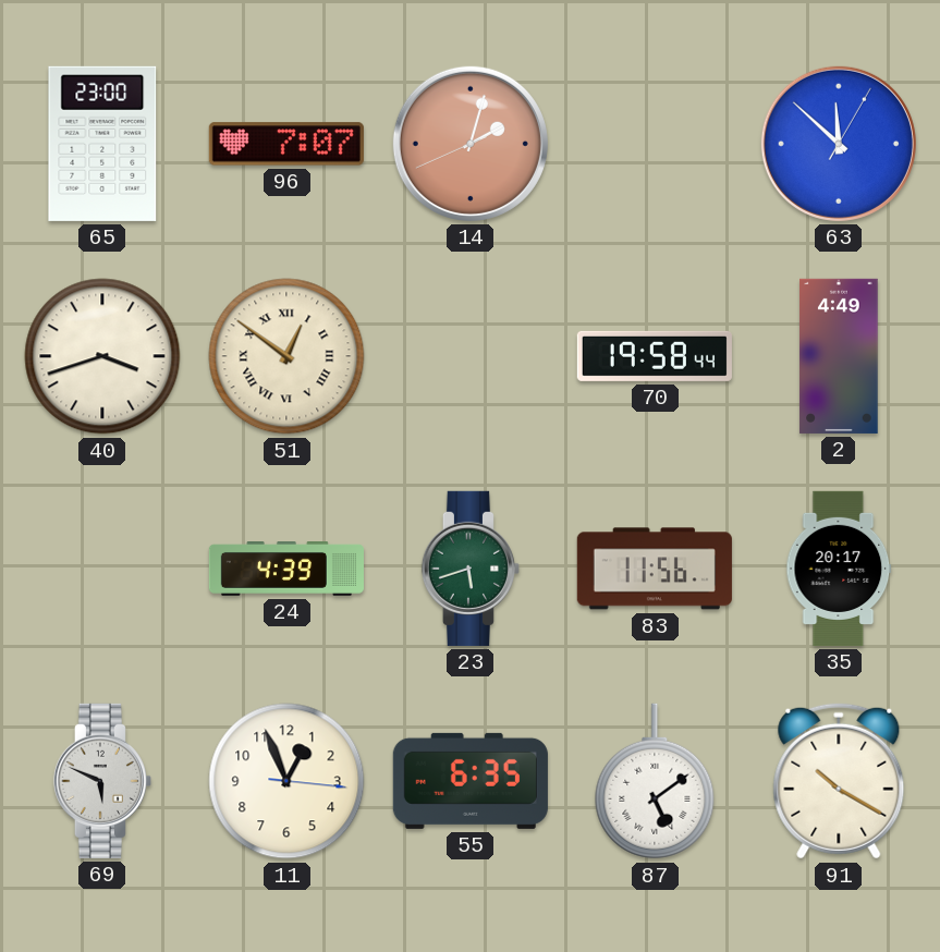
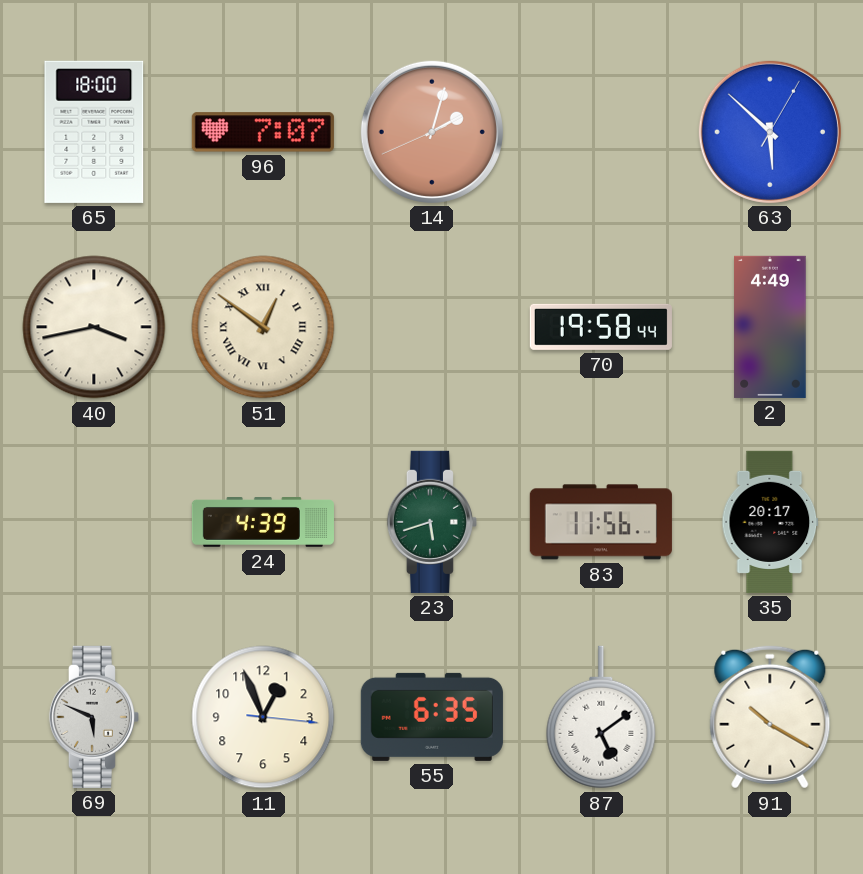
65: 23:00 -> 18:00 (94, 132)
63: 11:52 -> 5:52 (770, 132)
40: 3:42 -> 3:43 (94, 327)
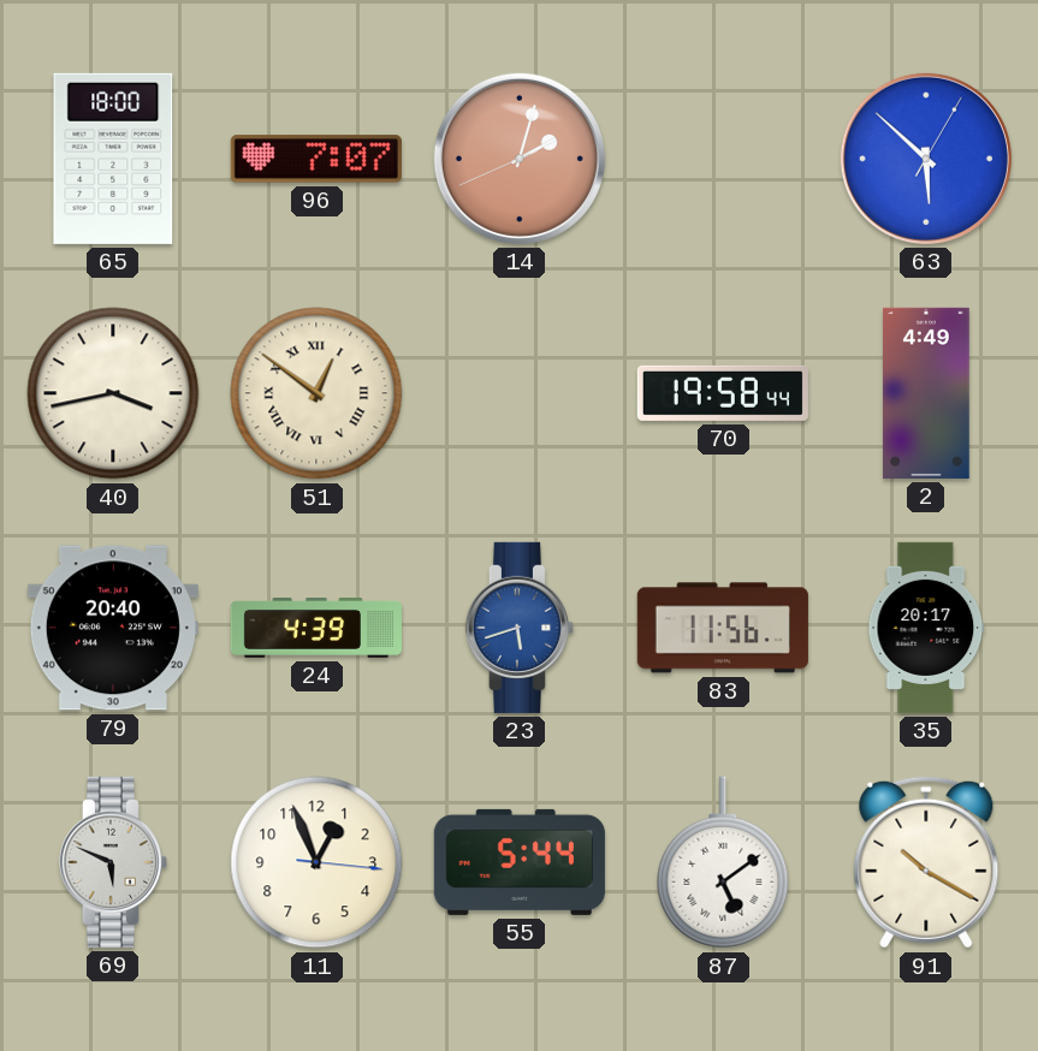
79: none -> 20:40 (113, 628)
23 dial: green -> blue (520, 628)
55: 6:35 -> 5:44 (520, 862)
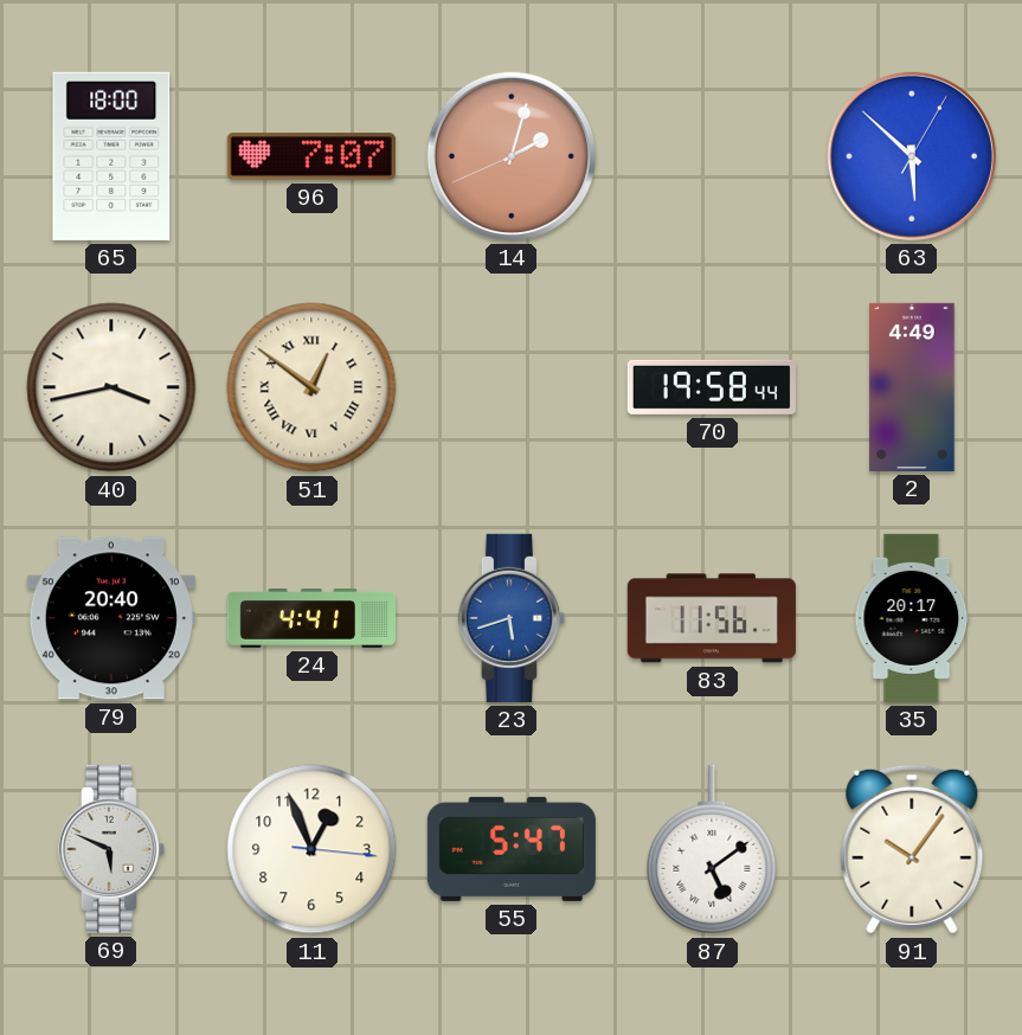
24: 4:39 -> 4:41 (311, 619)
55: 5:44 -> 5:47 (512, 849)
91: 10:20 -> 10:06 (912, 849)
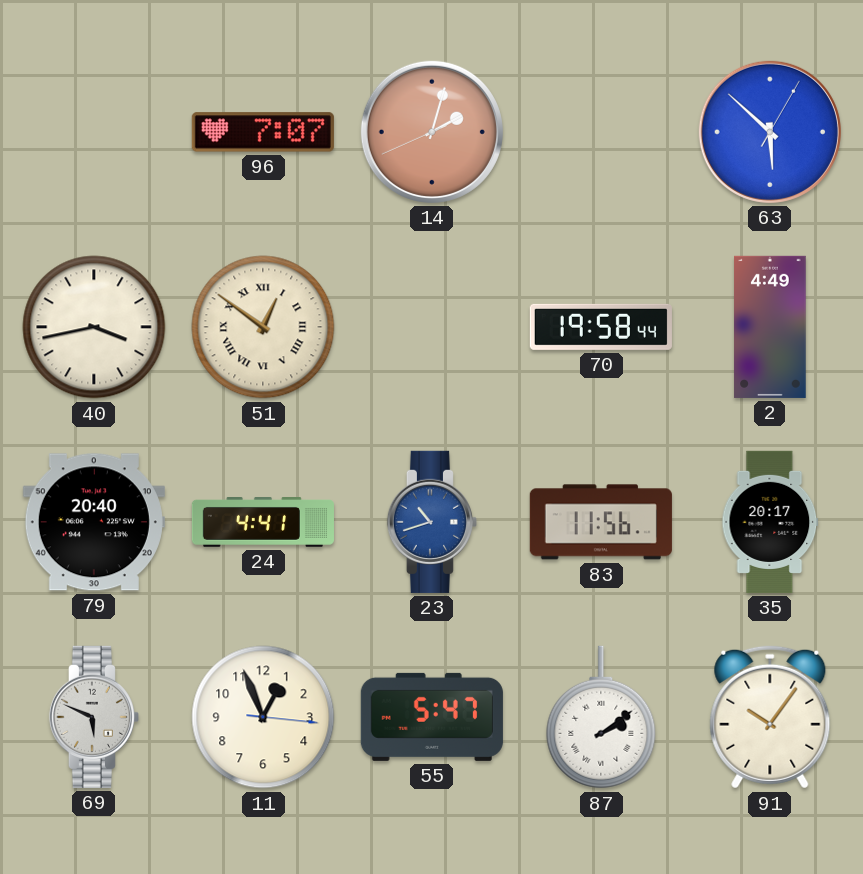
65: 18:00 -> none (111, 156)
23: 5:42 -> 10:42 (432, 522)
87: 5:09 -> 2:09 (601, 717)
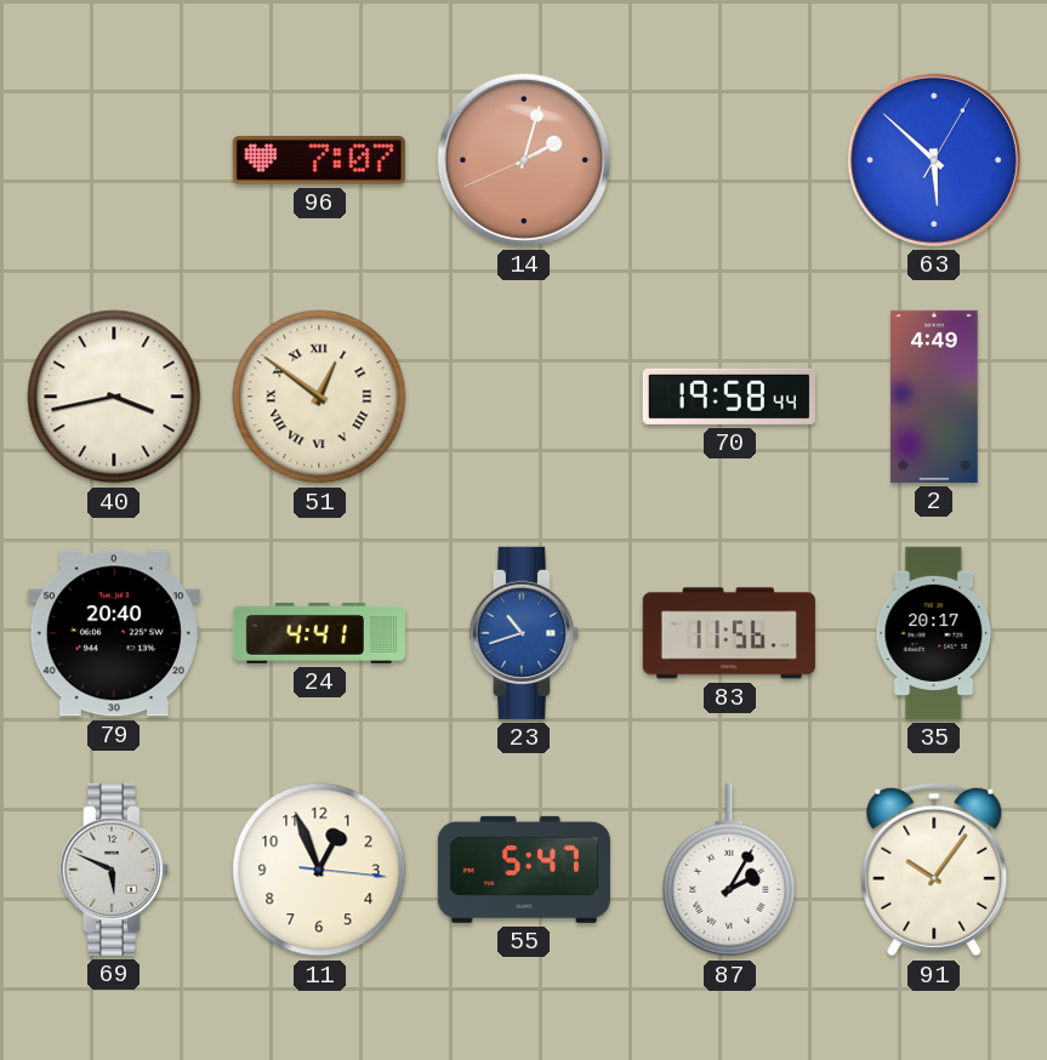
87: 2:09 -> 2:05 (729, 870)
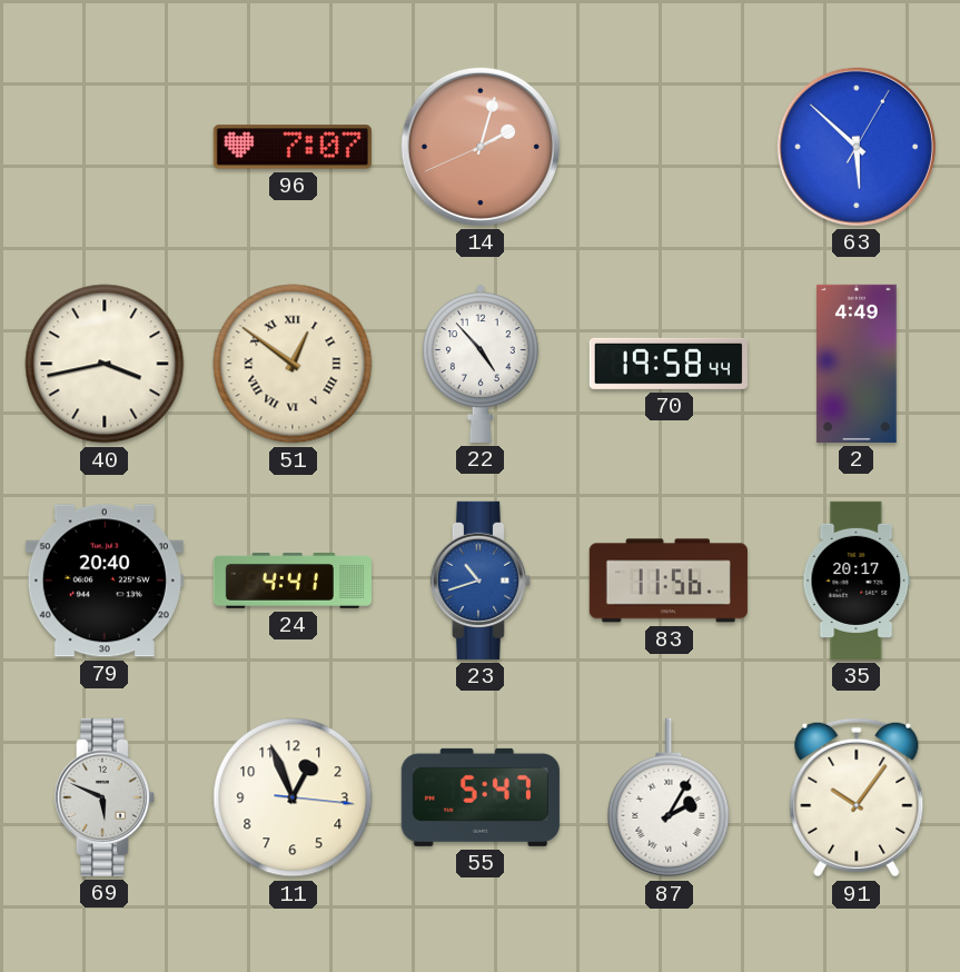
22: none -> 4:53 (481, 364)
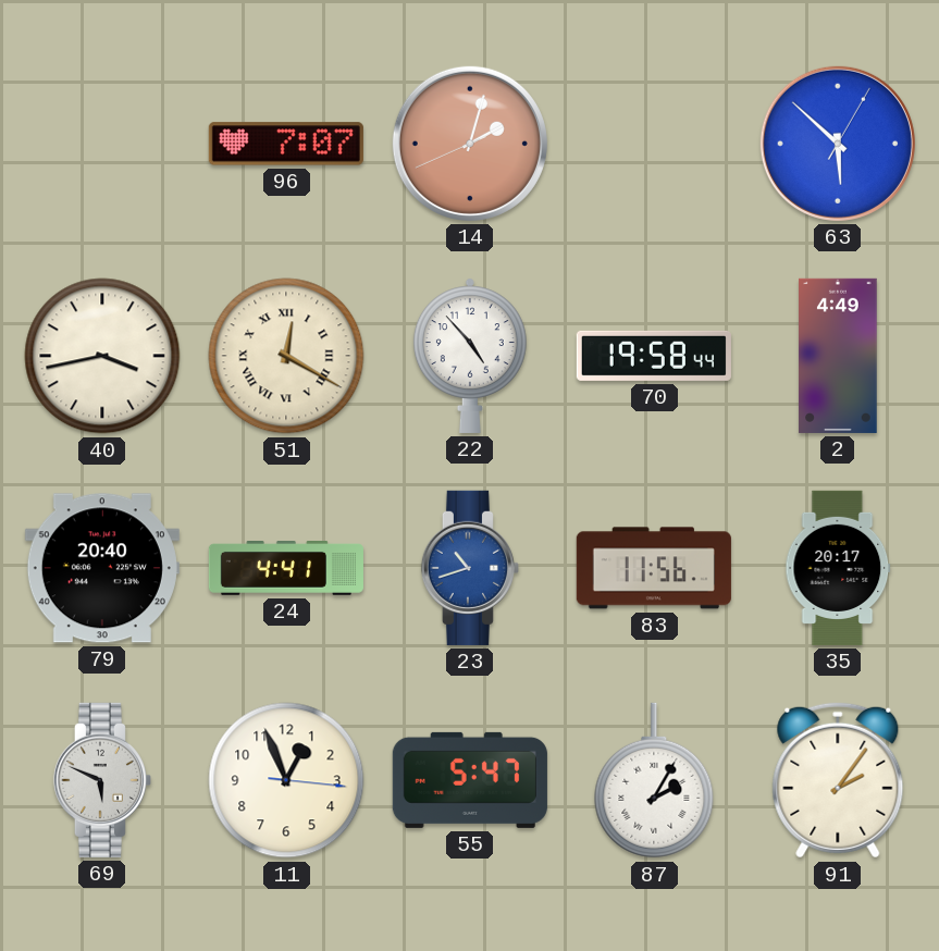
51: 12:51 -> 12:20 (286, 356)
91: 10:06 -> 2:06 (838, 780)
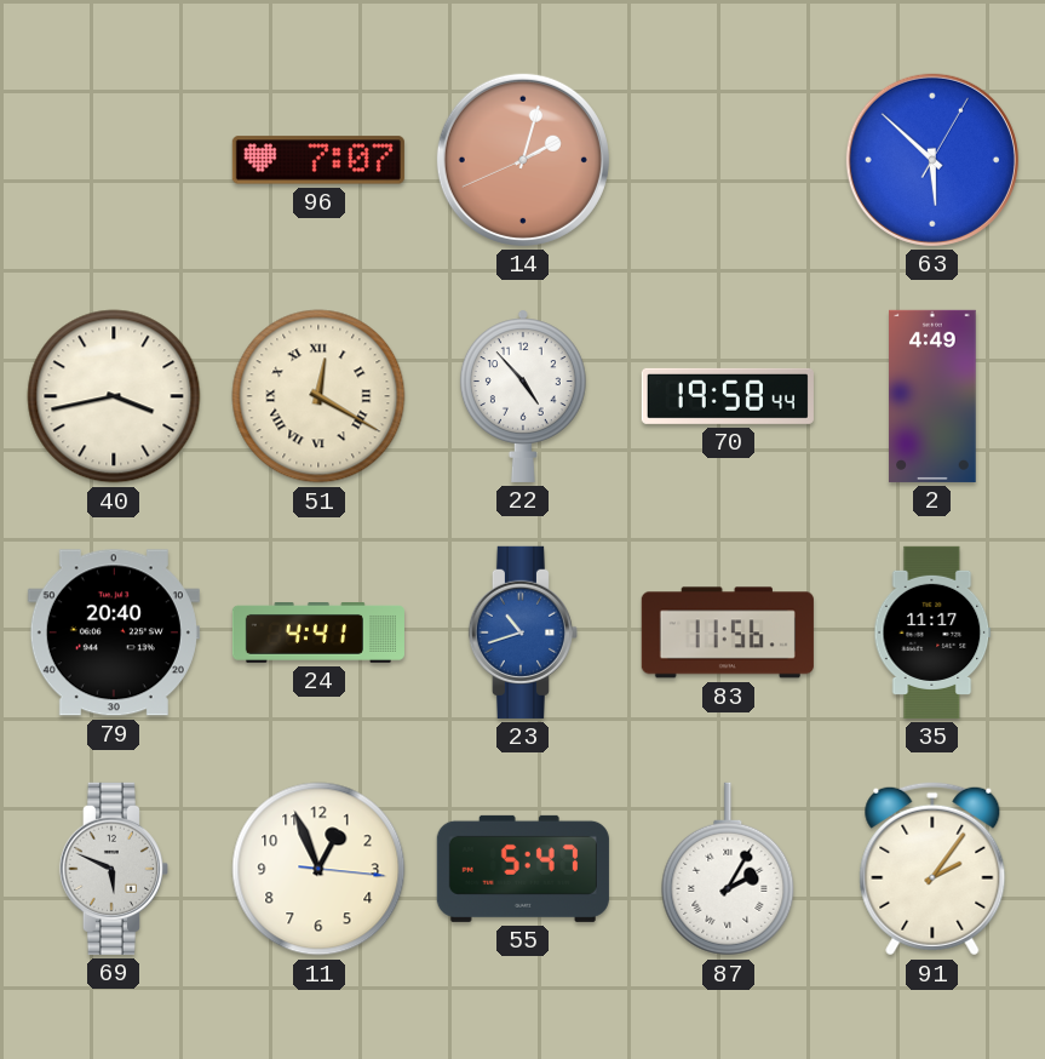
35: 20:17 -> 11:17 (932, 632)
